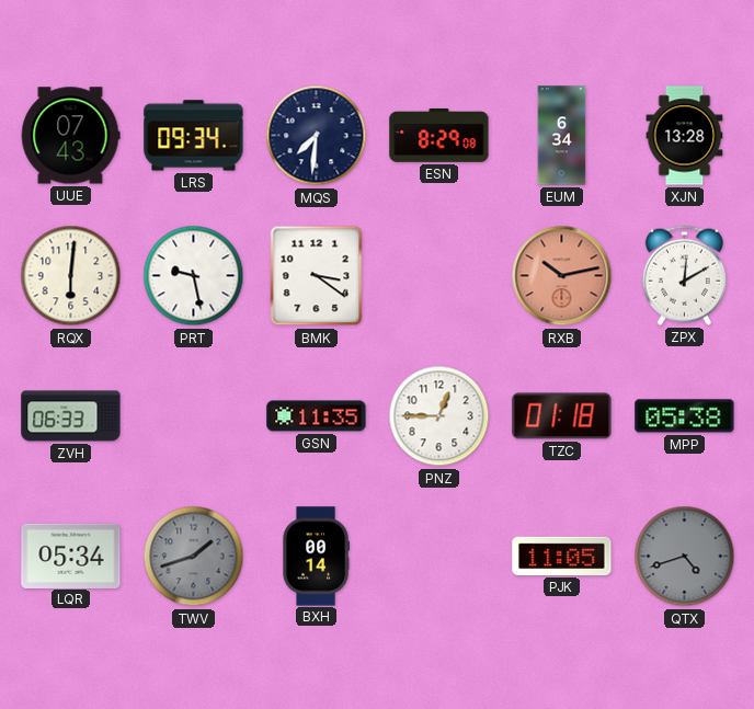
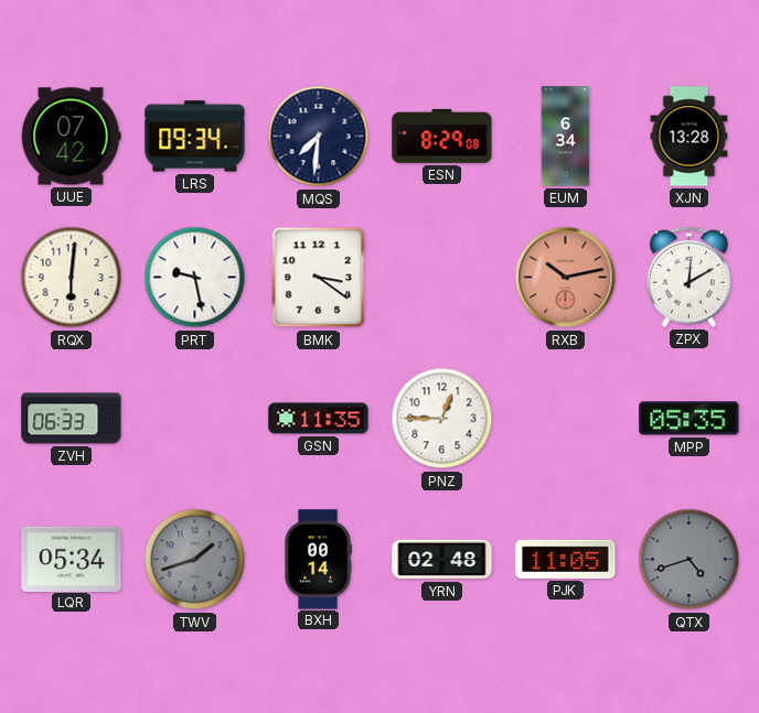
UUE: 07:43 -> 07:42 (71, 137)
TZC: 01:18 -> none (562, 416)
MPP: 05:38 -> 05:35 (689, 419)
YRN: none -> 02:48 (442, 560)
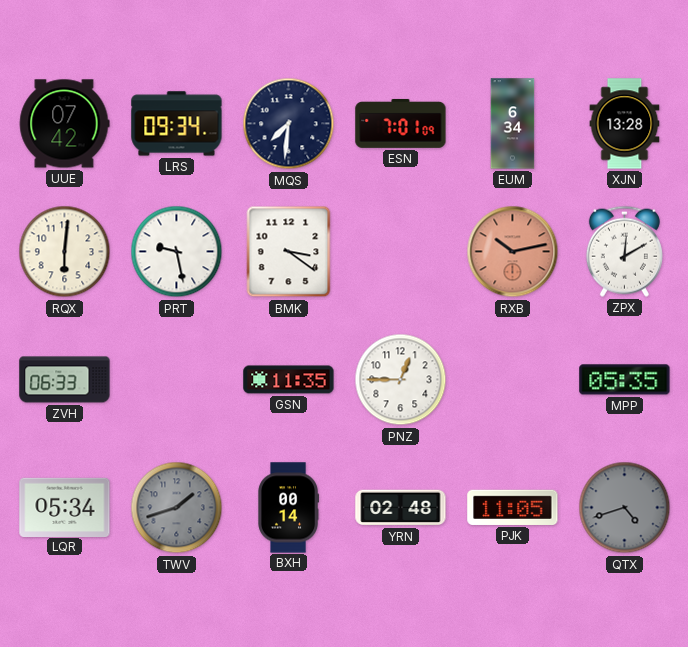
ESN: 8:29 -> 7:01 (401, 123)
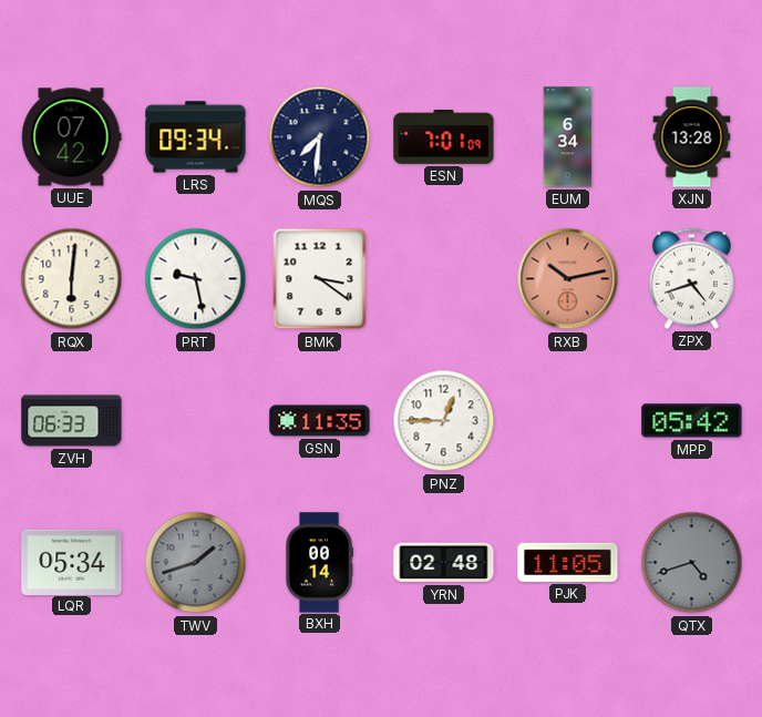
ZPX: 12:10 -> 4:42 (691, 278)
MPP: 05:35 -> 05:42 (692, 421)
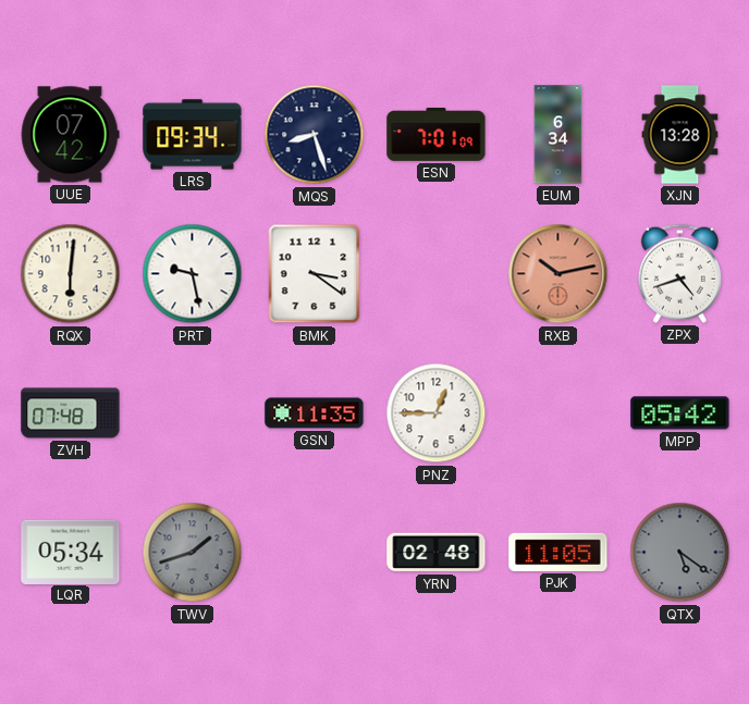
MQS: 7:31 -> 8:27 (315, 135)
ZVH: 06:33 -> 07:48 (71, 413)
BXH: 00:14 -> none (319, 563)
QTX: 4:42 -> 5:21 (680, 553)
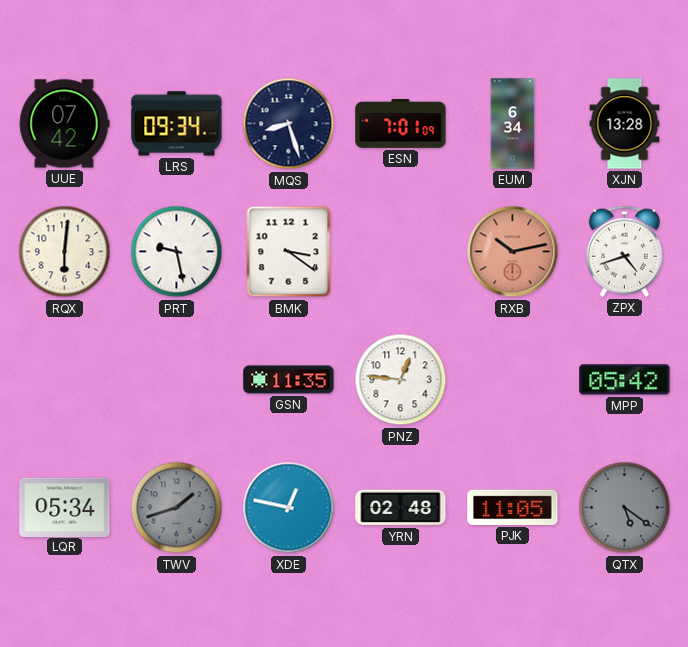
ZVH: 07:48 -> none (71, 413)
PNZ: 12:45 -> 12:46 (401, 380)
XDE: none -> 12:47 (289, 508)
